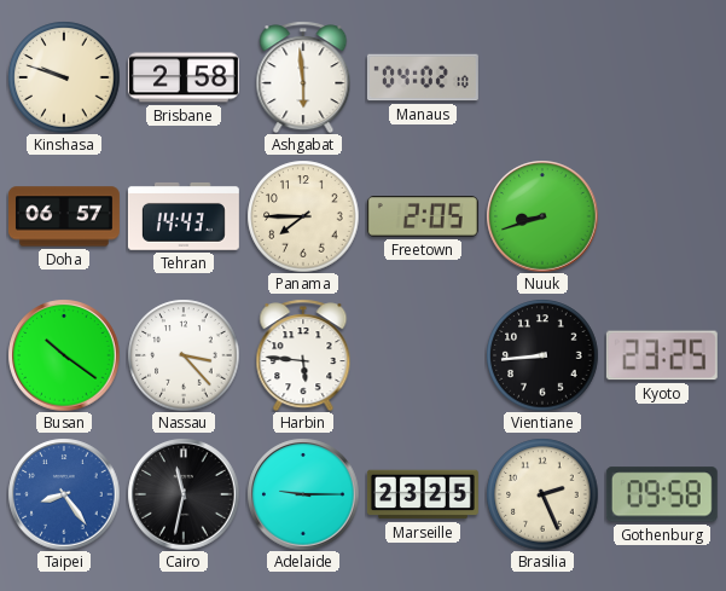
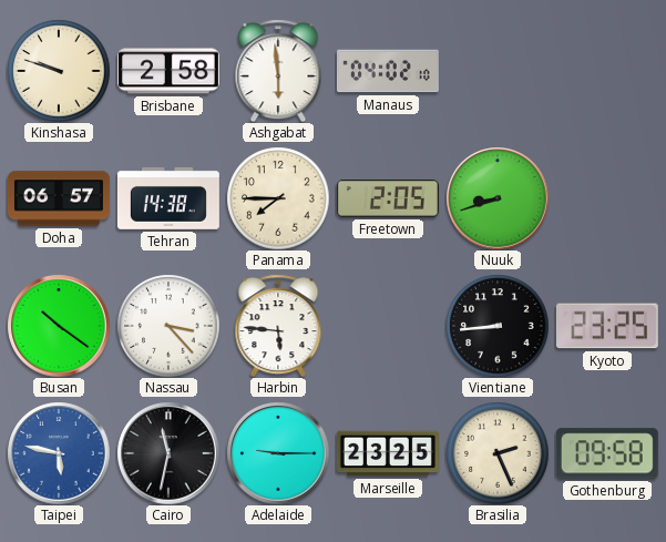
Tehran: 14:43 -> 14:38 (168, 198)
Taipei: 8:24 -> 5:47 (59, 453)
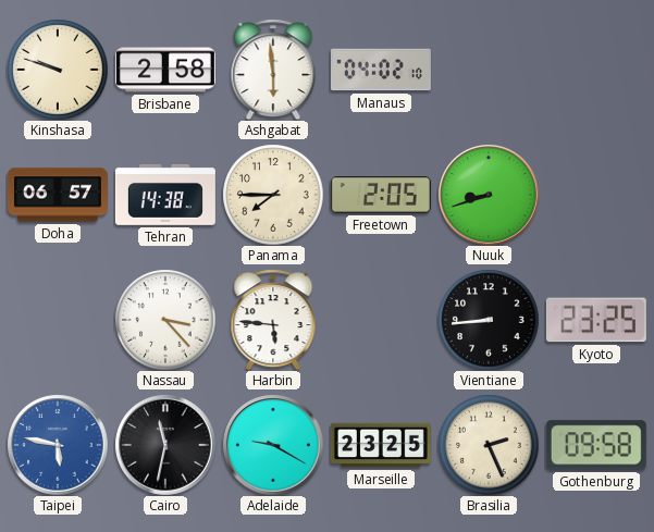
Busan: 10:21 -> none (59, 326)
Adelaide: 9:15 -> 9:20 (273, 445)
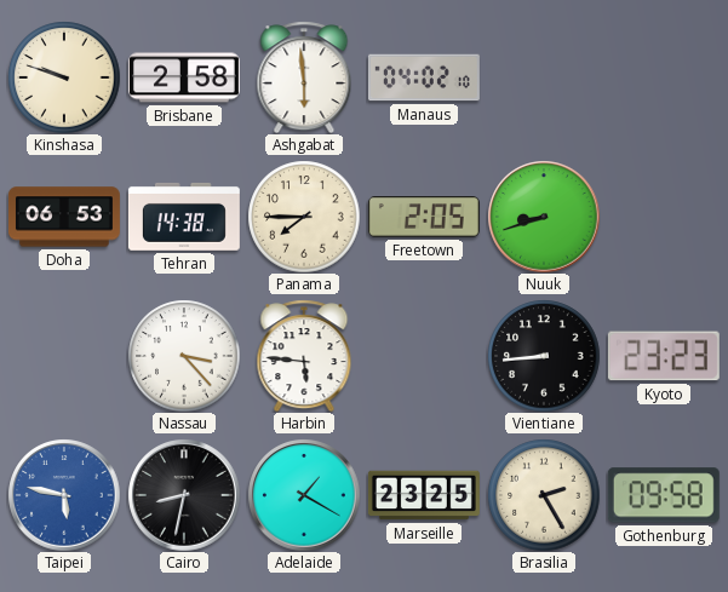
Doha: 06:57 -> 06:53 (64, 217)
Kyoto: 23:25 -> 23:23 (664, 356)
Cairo: 11:32 -> 8:32 (184, 495)
Adelaide: 9:20 -> 1:20 (304, 495)
Brasilia: 2:26 -> 2:25 (544, 495)
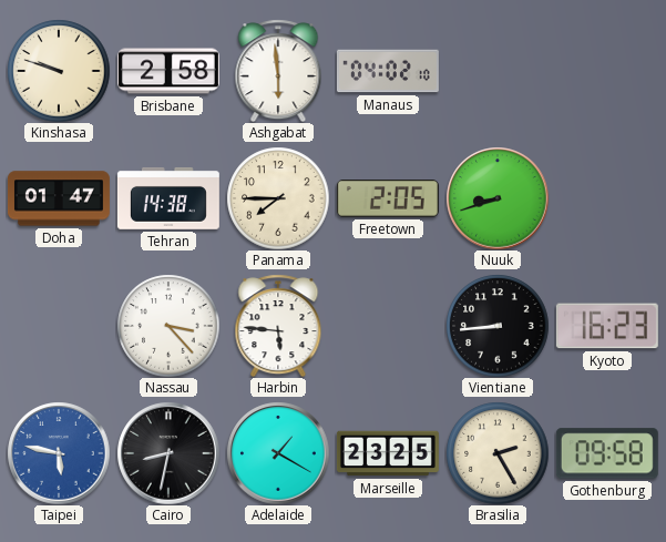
Doha: 06:53 -> 01:47 (59, 198)
Kyoto: 23:23 -> 16:23 (607, 326)
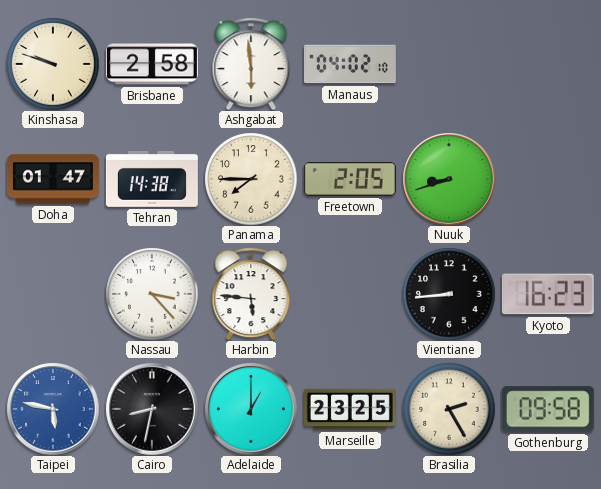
Adelaide: 1:20 -> 1:00 (251, 409)
